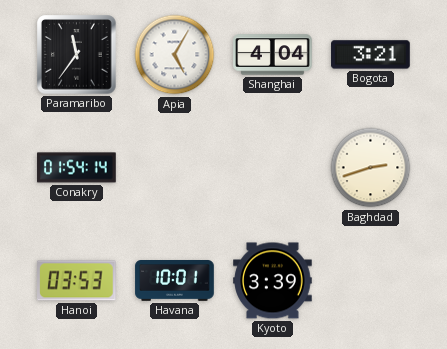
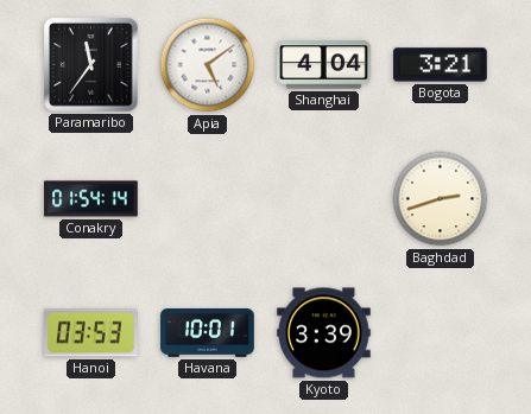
Apia: 5:05 -> 5:09 (208, 65)
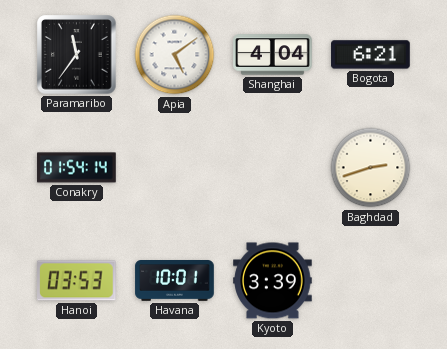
Bogota: 3:21 -> 6:21 (371, 55)
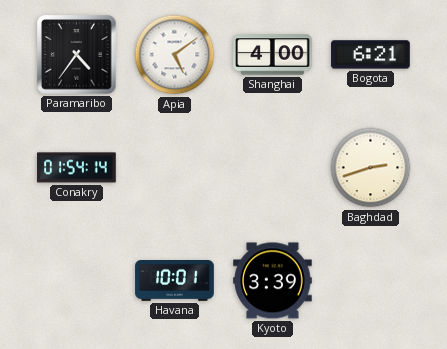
Paramaribo: 11:36 -> 4:36 (77, 55)
Shanghai: 4:04 -> 4:00 (273, 55)
Hanoi: 03:53 -> none (77, 281)
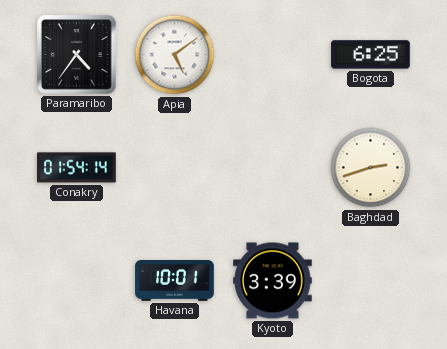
Shanghai: 4:00 -> none (273, 55)
Bogota: 6:21 -> 6:25 (371, 55)
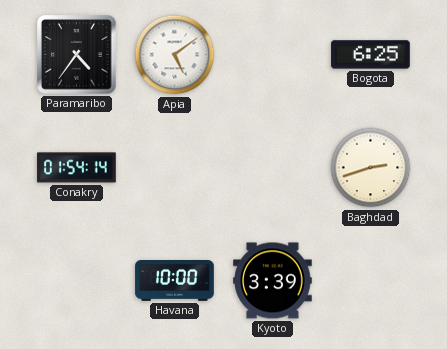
Havana: 10:01 -> 10:00 (175, 281)
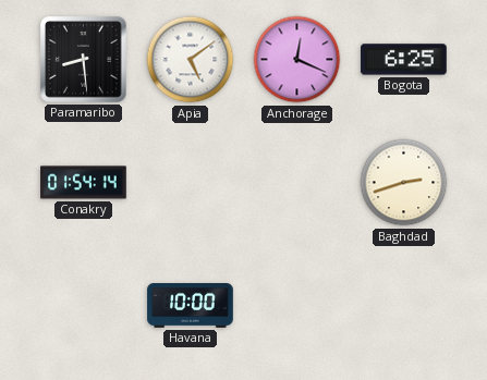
Paramaribo: 4:36 -> 8:29 (84, 60)
Anchorage: none -> 12:19 (297, 60)
Kyoto: 3:39 -> none (273, 281)
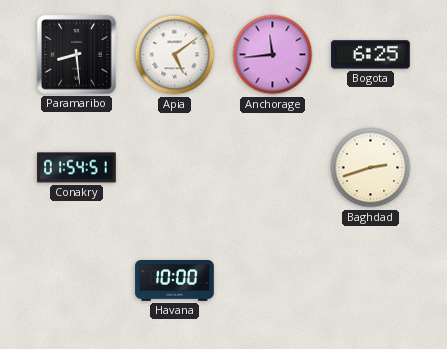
Anchorage: 12:19 -> 11:44 (273, 55)
Conakry: 01:54:14 -> 01:54:51 (77, 168)
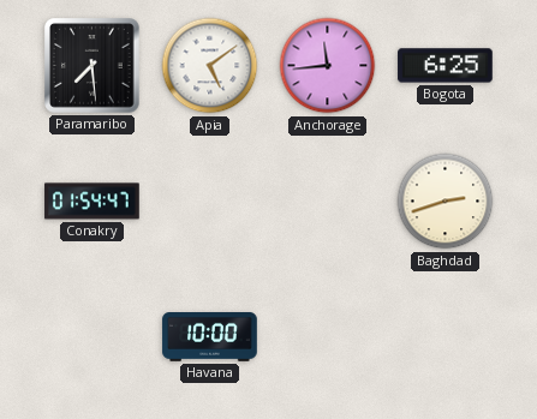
Paramaribo: 8:29 -> 7:29 (93, 66)
Conakry: 01:54:51 -> 01:54:47 (93, 202)
